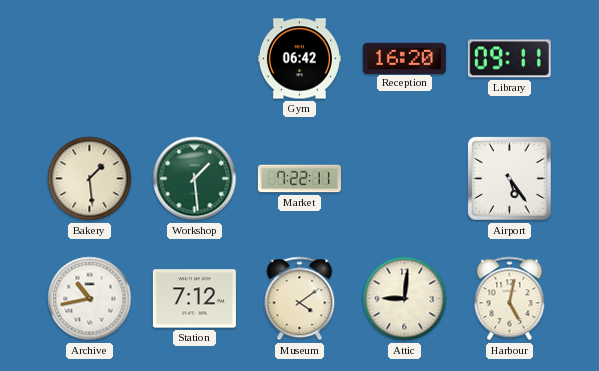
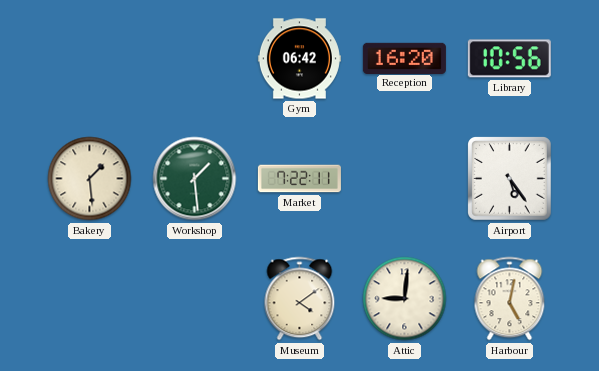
Library: 09:11 -> 10:56 (509, 59)
Archive: 10:43 -> none (90, 299)
Station: 7:12 -> none (194, 299)
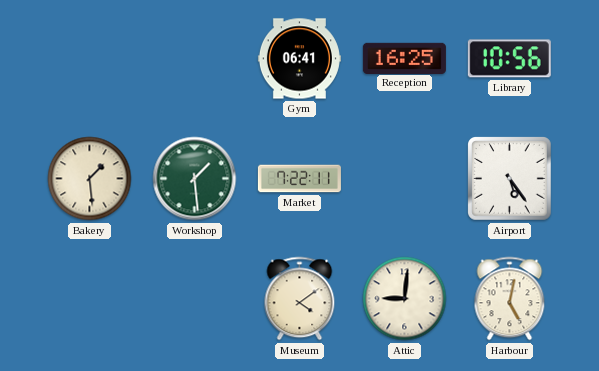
Gym: 06:42 -> 06:41 (299, 59)
Reception: 16:20 -> 16:25 (404, 58)
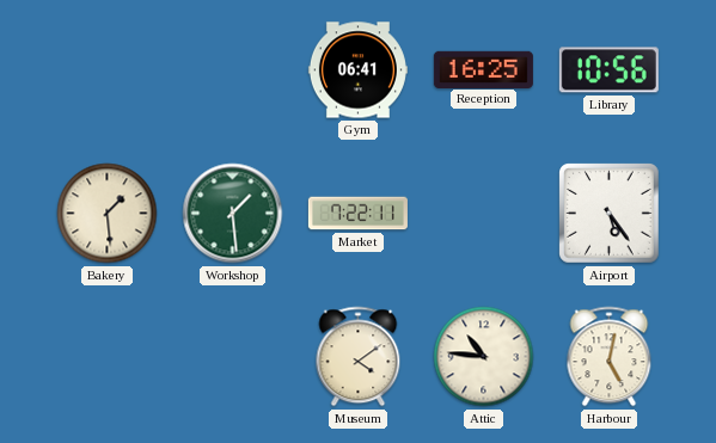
Attic: 9:01 -> 10:46 (484, 357)
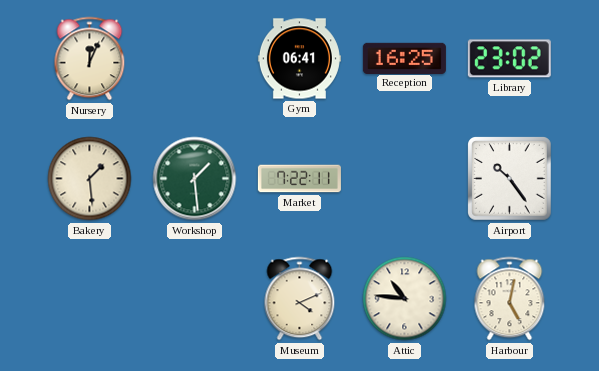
Nursery: none -> 12:04 (90, 59)
Library: 10:56 -> 23:02 (509, 59)
Airport: 5:24 -> 10:24 (510, 179)
Museum: 4:09 -> 4:11 (300, 299)
